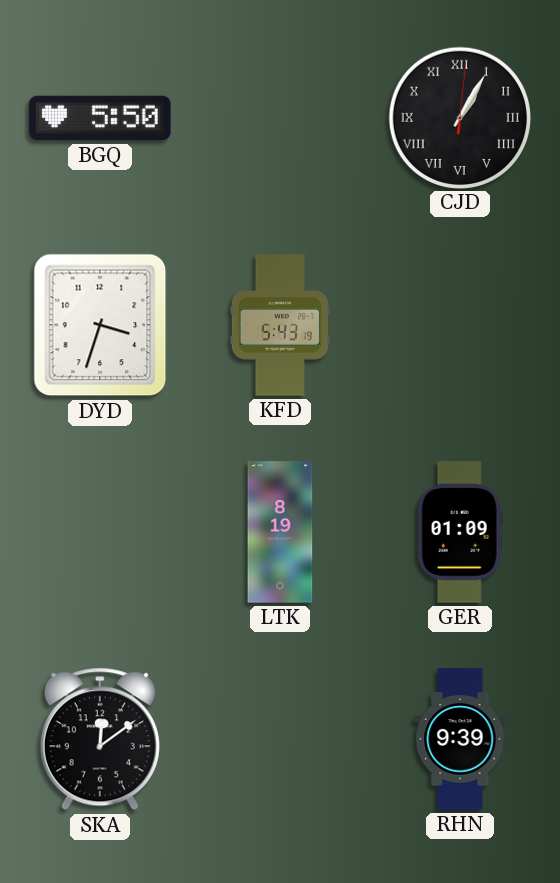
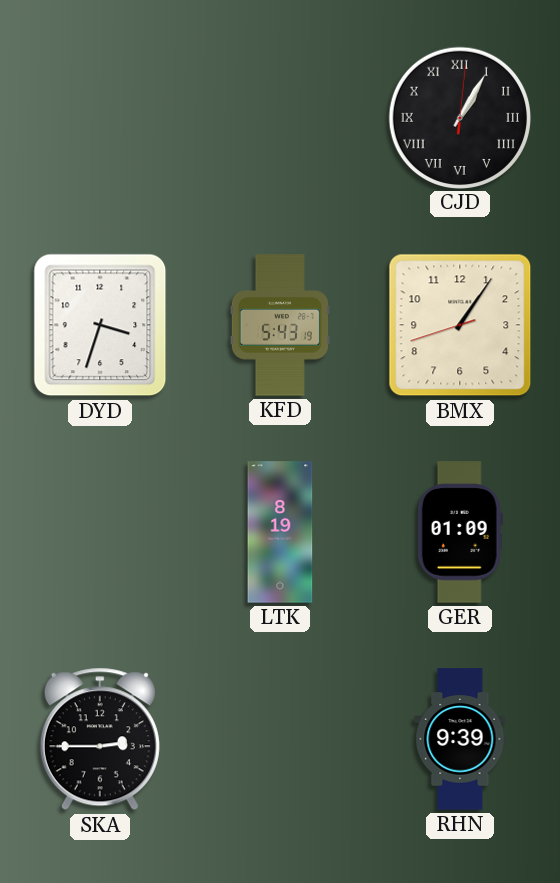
BGQ: 5:50 -> none (100, 118)
BMX: none -> 1:05 (460, 325)
SKA: 12:09 -> 2:45 (100, 739)
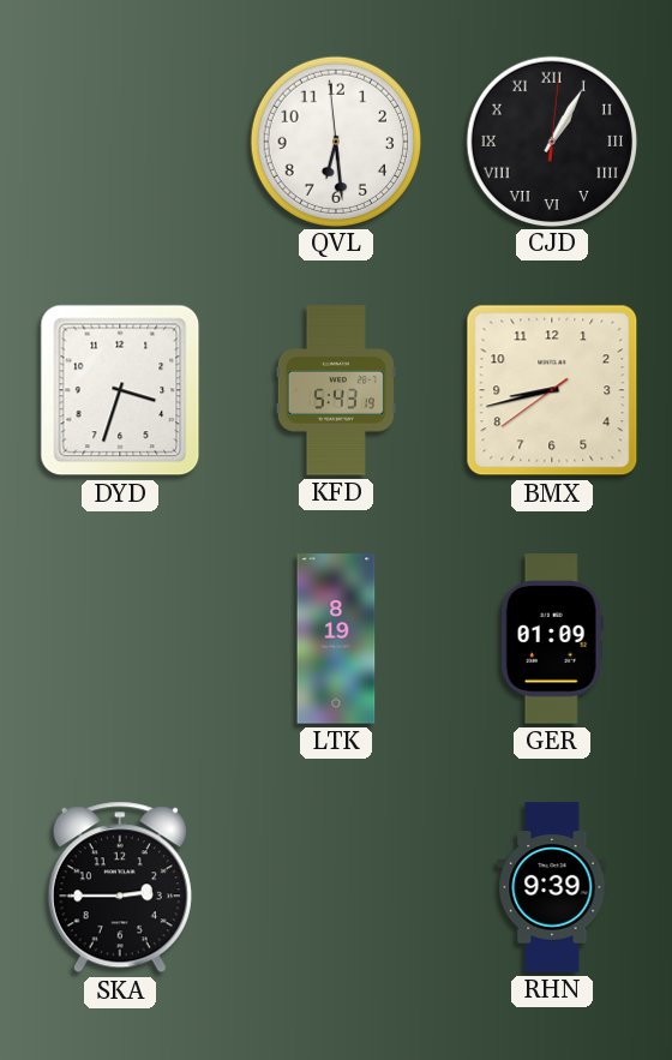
QVL: none -> 6:28 (335, 140)
BMX: 1:05 -> 8:42 (552, 390)
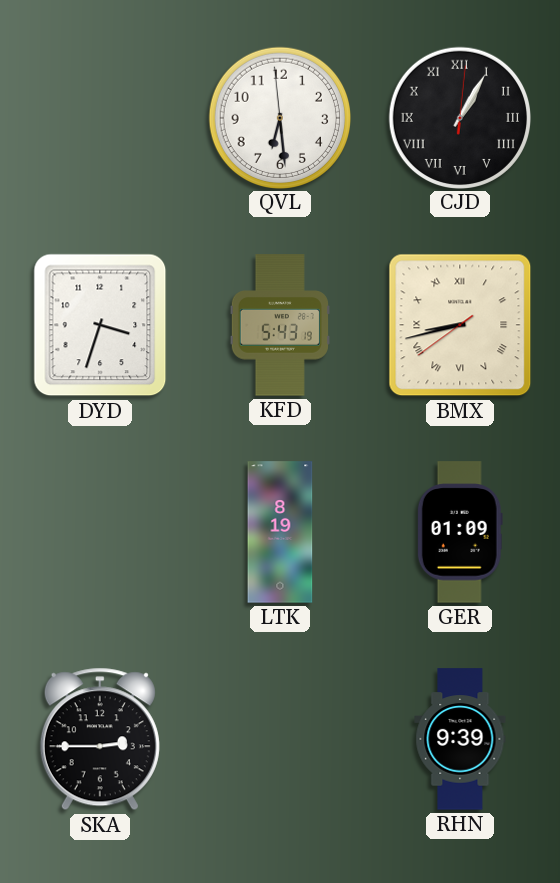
BMX numerals: Arabic -> Roman (460, 325)
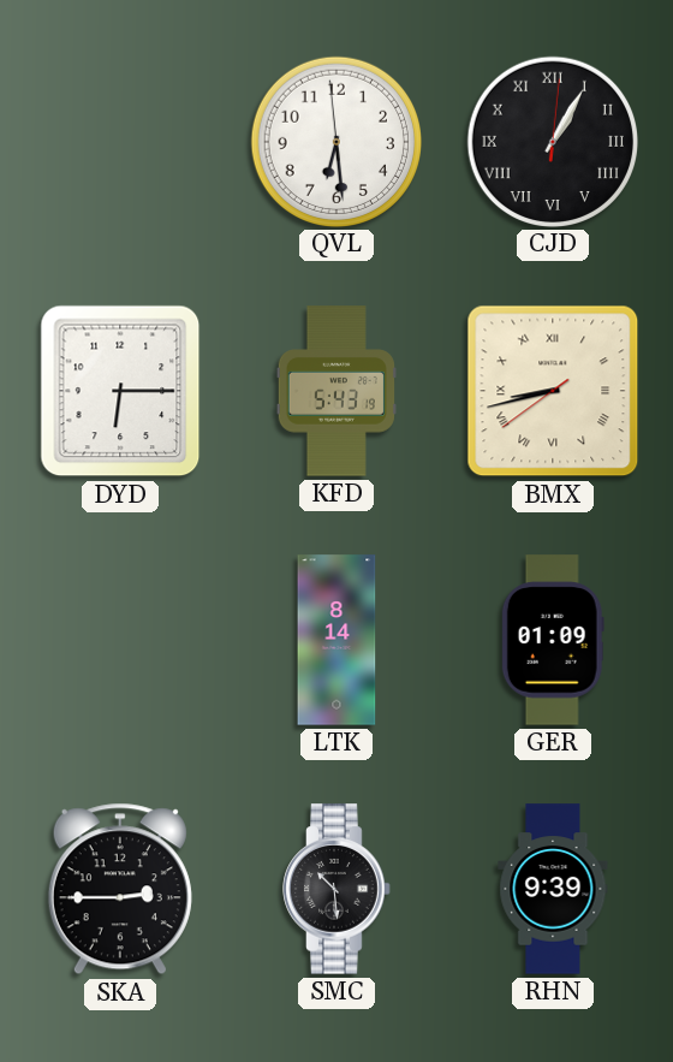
DYD: 3:33 -> 6:15 (120, 391)
LTK: 8:19 -> 8:14 (336, 640)
SMC: none -> 10:29 (336, 889)
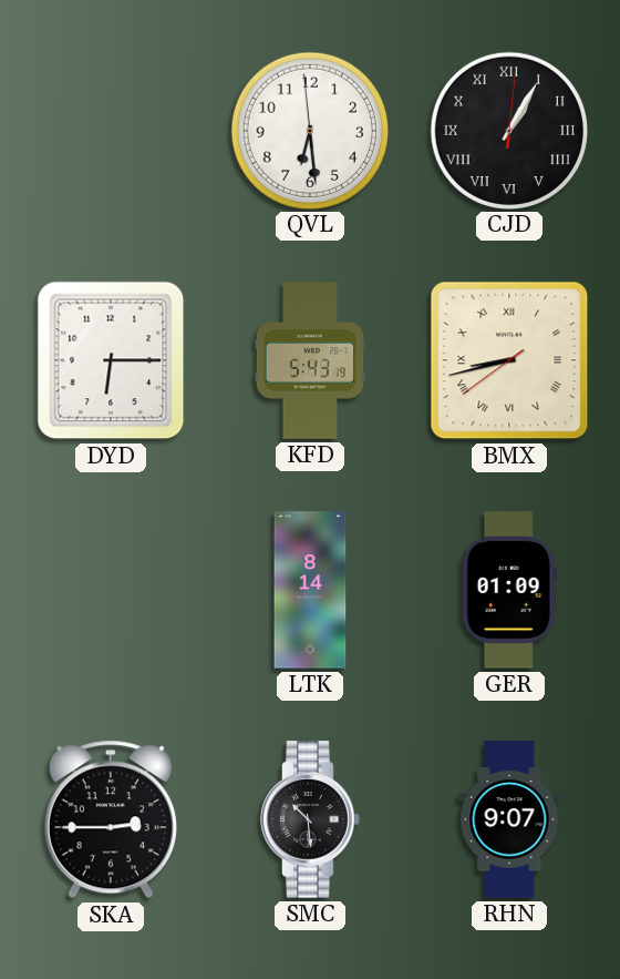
RHN: 9:39 -> 9:07 (509, 819)
